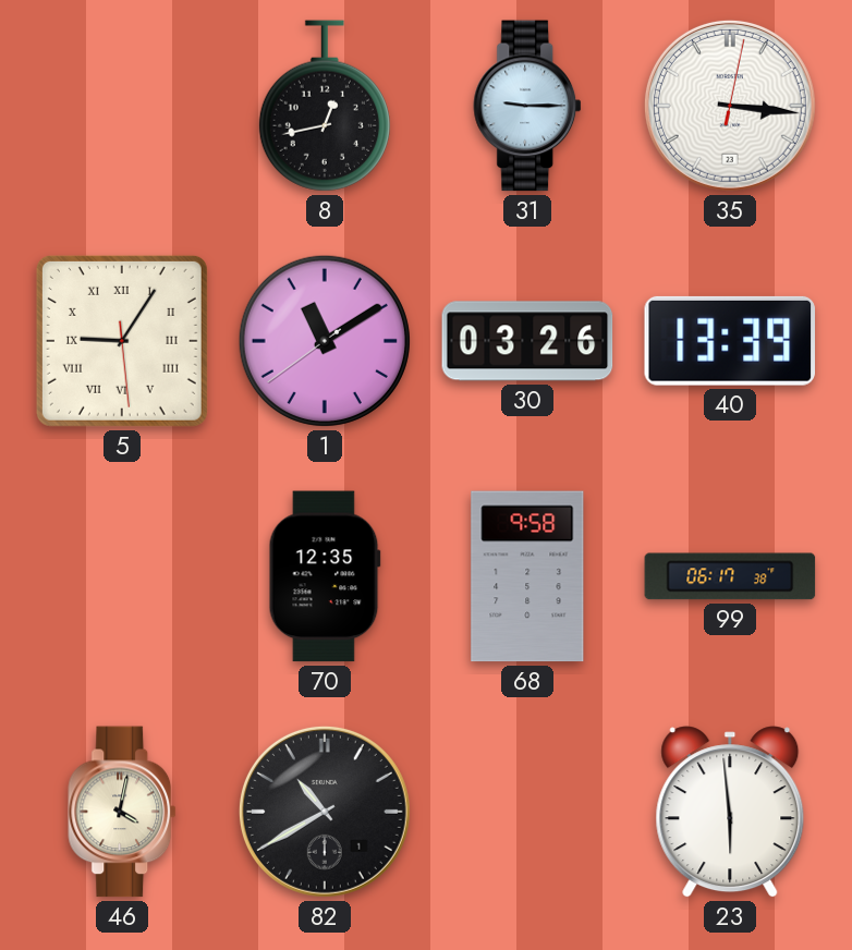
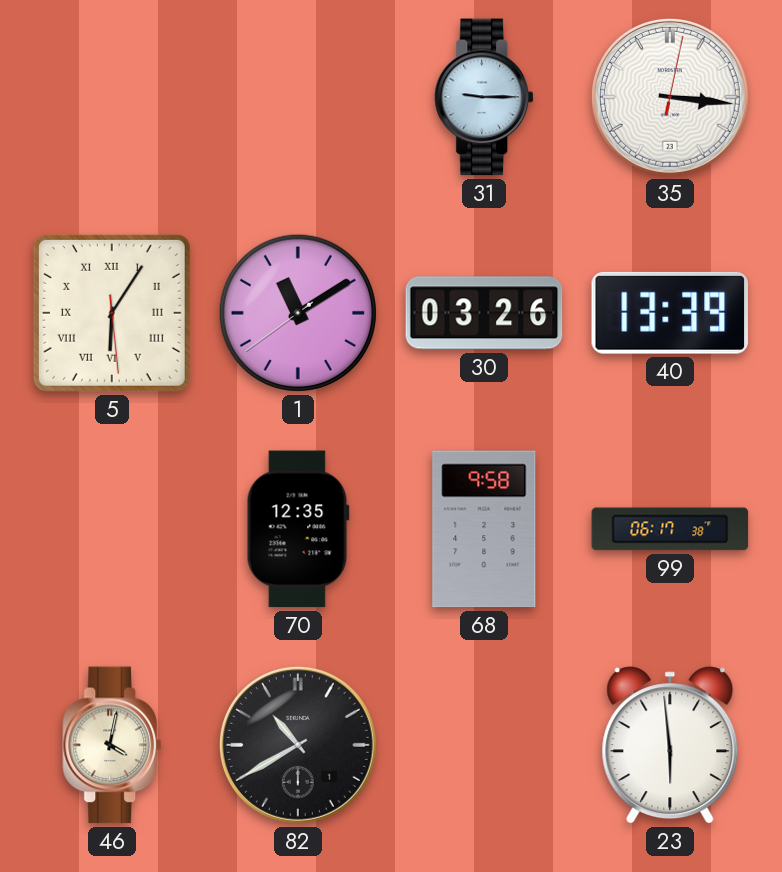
8: 12:43 -> none (325, 106)
5: 9:05 -> 6:05 (112, 313)
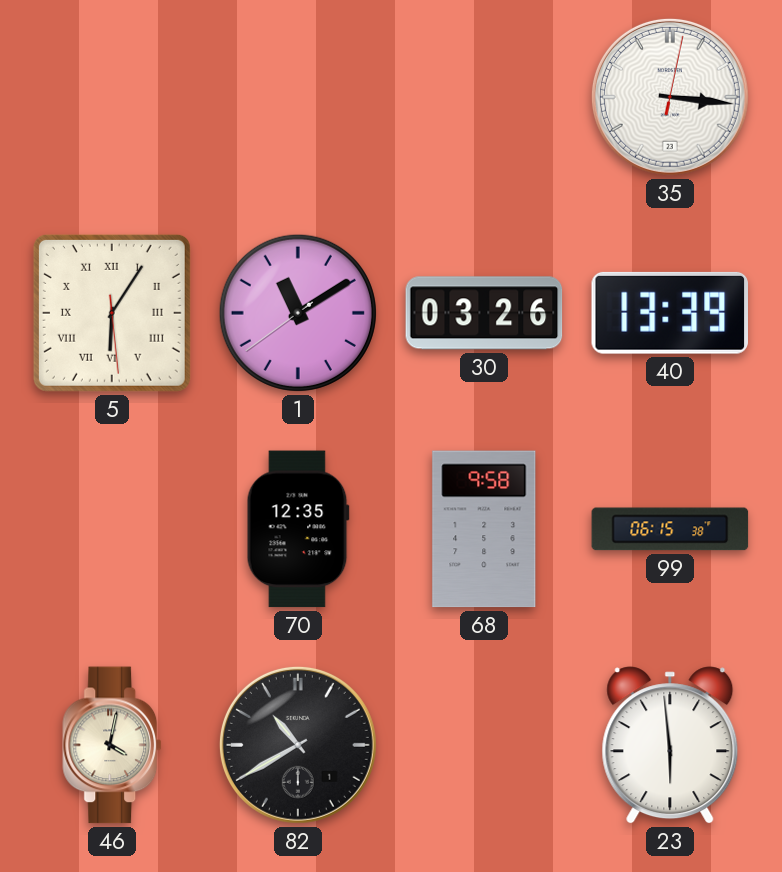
31: 9:15 -> none (485, 97)
99: 06:17 -> 06:15 (670, 529)
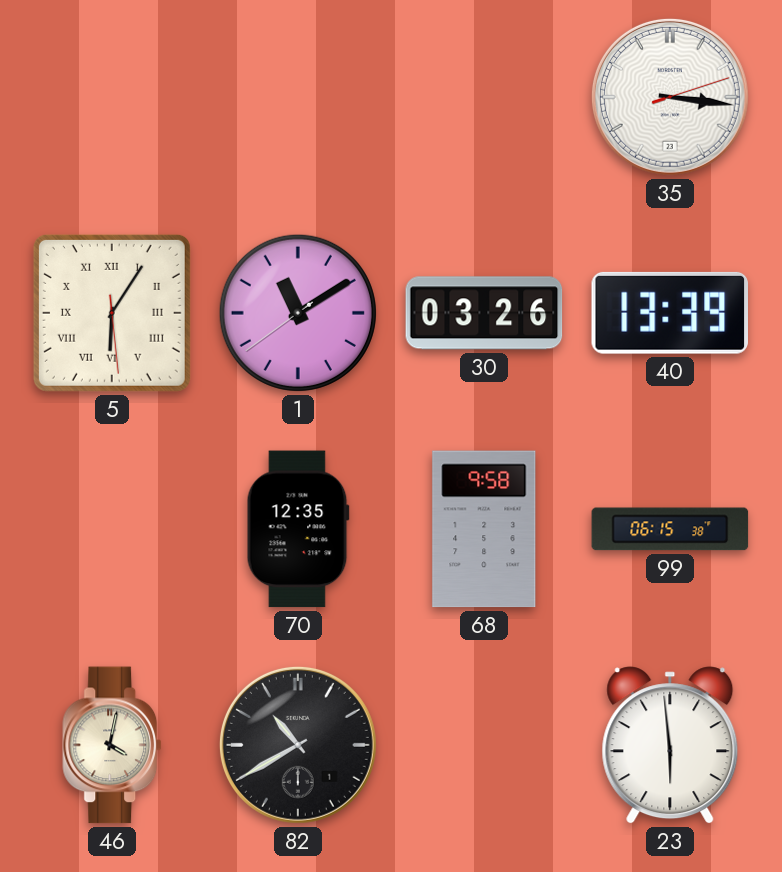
35: 3:16:02 -> 3:16:12 (670, 97)
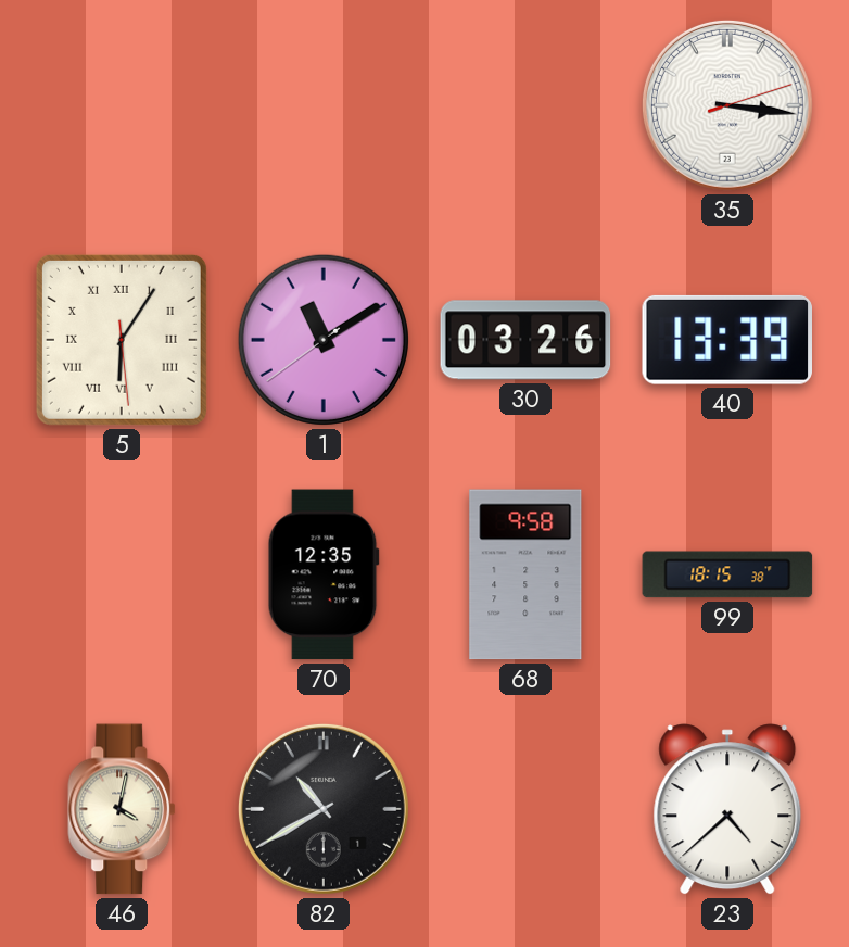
99: 06:15 -> 18:15 (727, 574)
23: 5:59 -> 4:38 (727, 809)
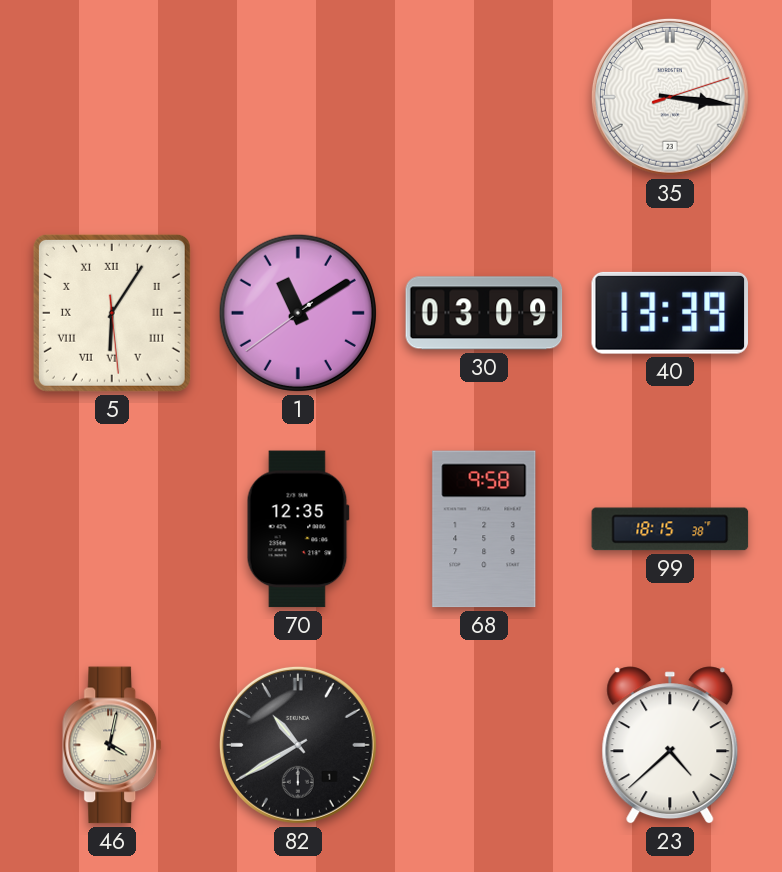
30: 03:26 -> 03:09 (484, 313)
